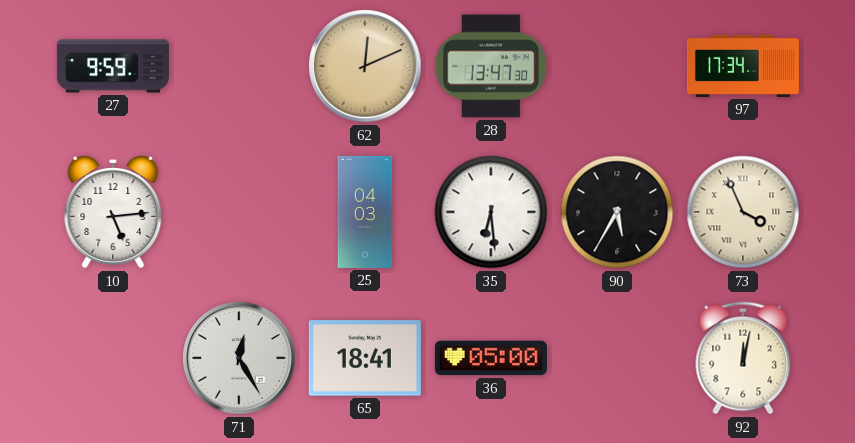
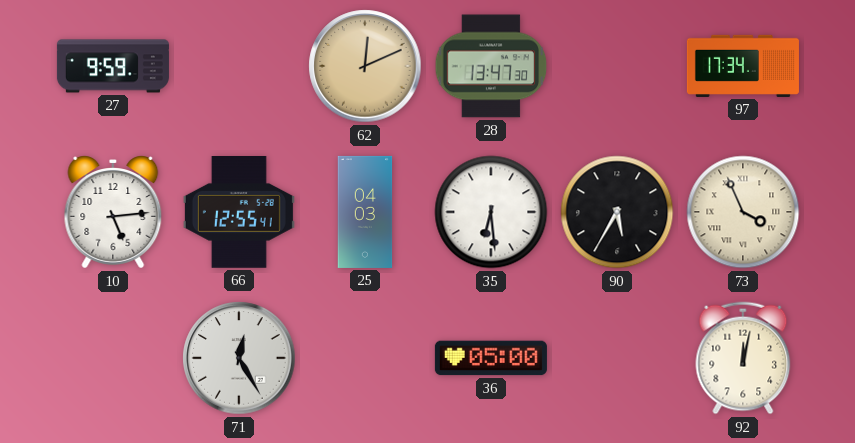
66: none -> 12:55 (239, 213)
65: 18:41 -> none (365, 358)
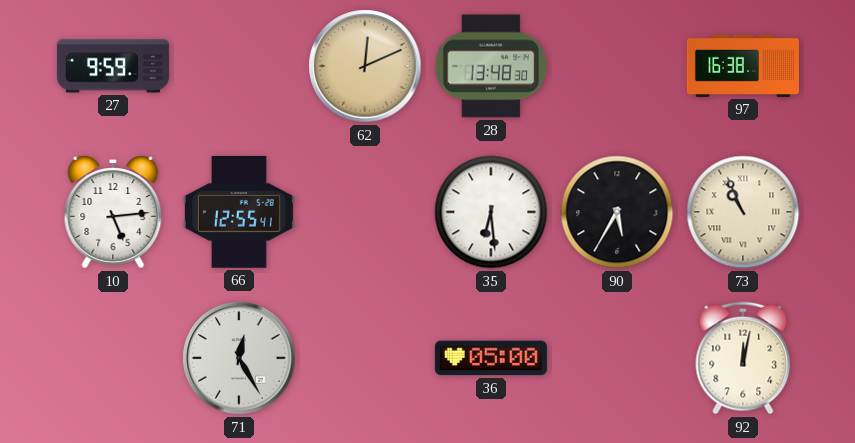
28: 13:47 -> 13:48 (491, 66)
97: 17:34 -> 16:38 (743, 66)
25: 04:03 -> none (365, 212)
73: 3:56 -> 10:56 (743, 212)
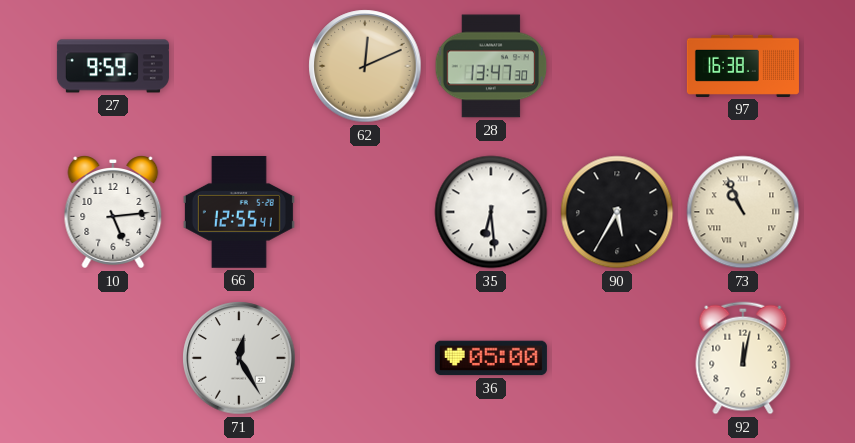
28: 13:48 -> 13:47 (491, 66)
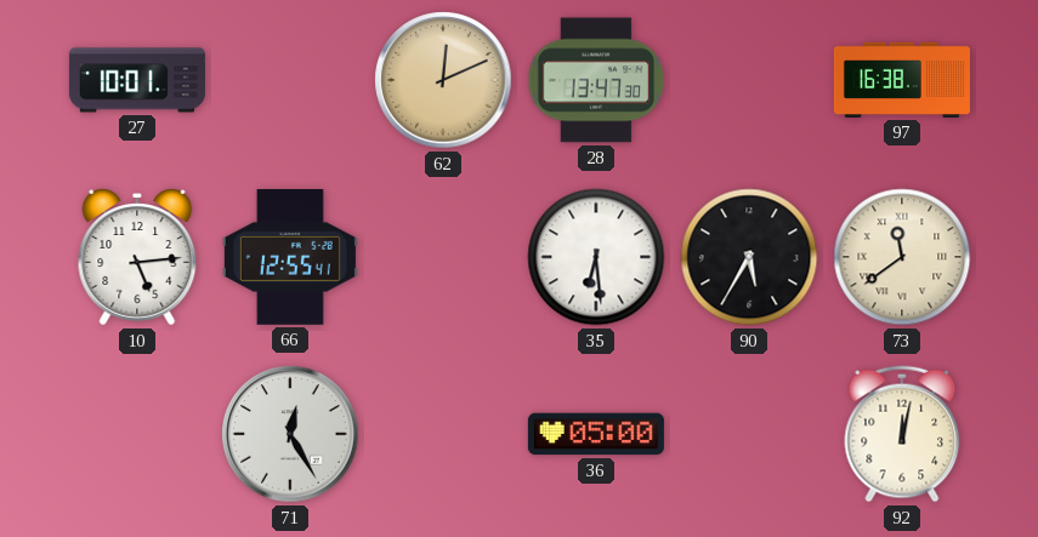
27: 9:59 -> 10:01 (137, 80)
73: 10:56 -> 11:39 (902, 257)
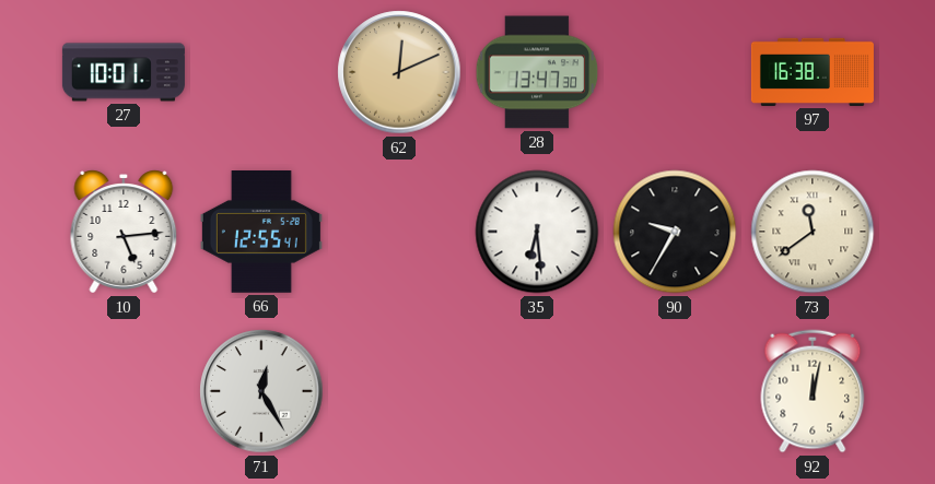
90: 5:35 -> 9:35 (675, 232)
36: 05:00 -> none (596, 434)
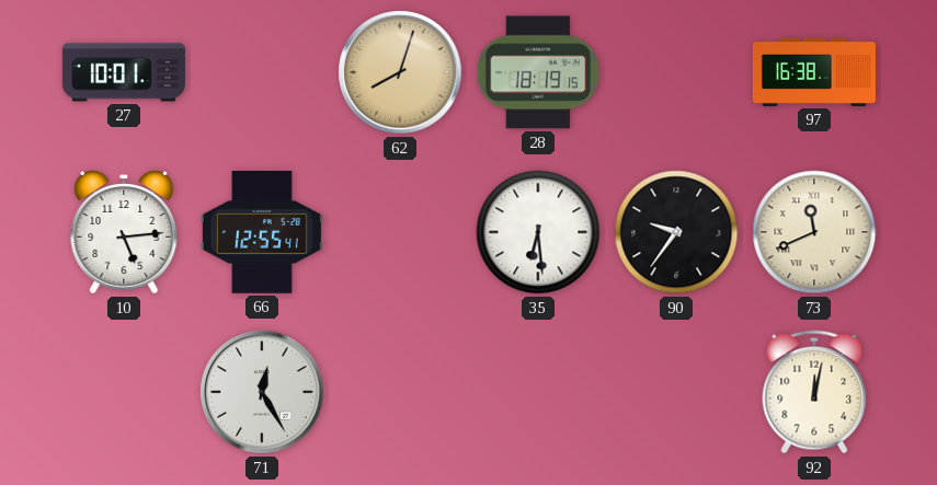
62: 12:11 -> 8:03 (400, 72)
28: 13:47 -> 18:19 (538, 72)
90: 9:35 -> 9:36 (676, 232)
73: 11:39 -> 11:41 (814, 232)
